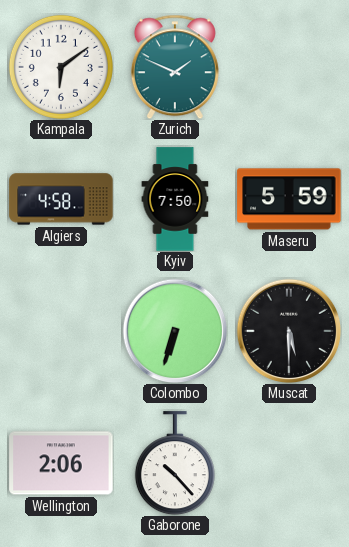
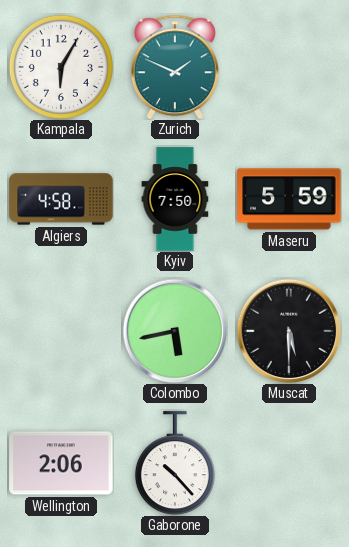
Kampala: 6:09 -> 6:05 (61, 67)
Colombo: 6:33 -> 5:43 (175, 331)
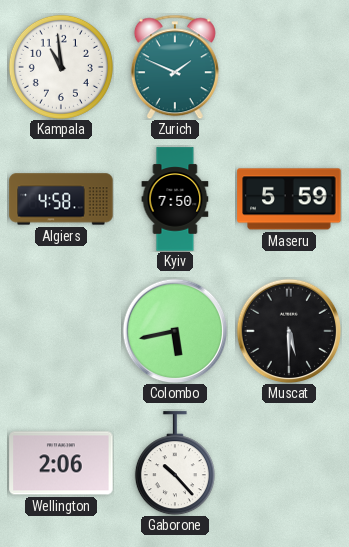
Kampala: 6:05 -> 10:59 (61, 67)
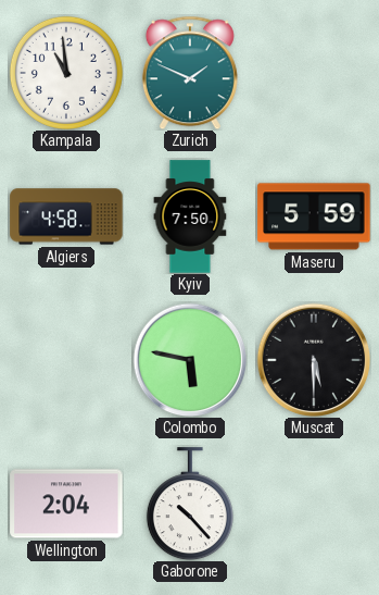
Colombo: 5:43 -> 5:47 (190, 360)
Wellington: 2:06 -> 2:04 (66, 504)
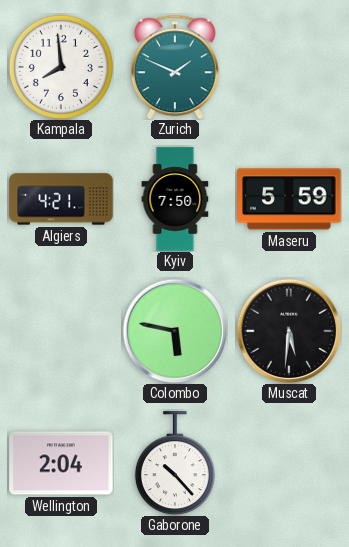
Kampala: 10:59 -> 7:59 (61, 67)
Algiers: 4:58 -> 4:21 (61, 199)
Muscat: 5:30 -> 5:31 (289, 331)
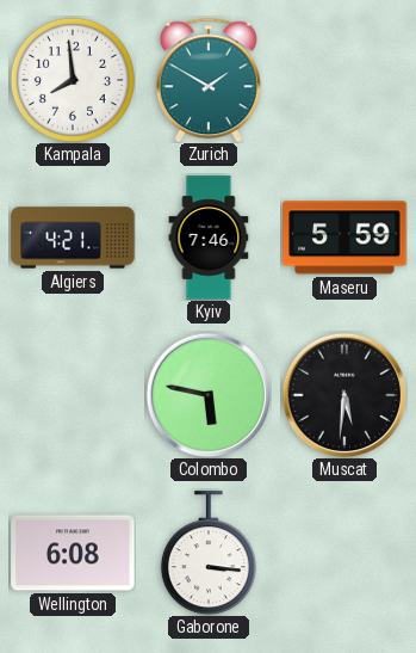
Zurich: 1:49 -> 1:50 (209, 80)
Kyiv: 7:50 -> 7:46 (209, 238)
Wellington: 2:04 -> 6:08 (73, 553)
Gaborone: 10:23 -> 3:16 (209, 553)
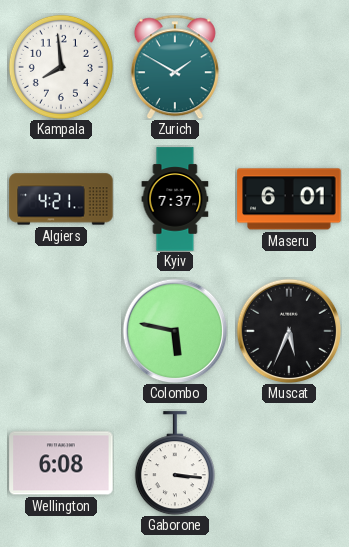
Kyiv: 7:46 -> 7:37 (175, 199)
Maseru: 5:59 -> 6:01 (289, 199)
Muscat: 5:31 -> 5:34 (289, 331)
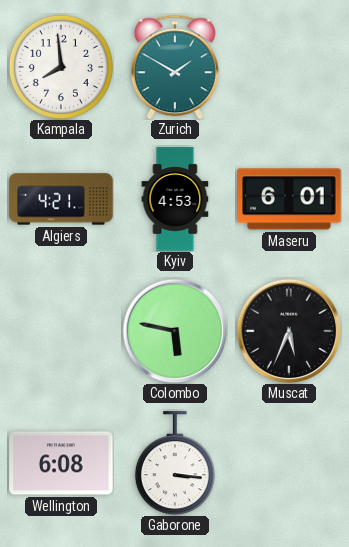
Kyiv: 7:37 -> 4:53 (175, 199)
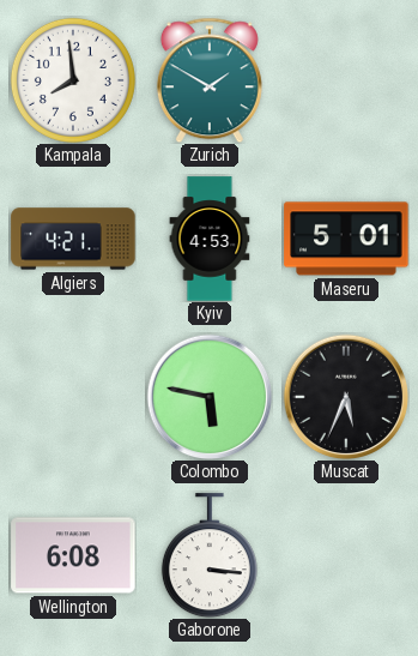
Maseru: 6:01 -> 5:01 (346, 239)
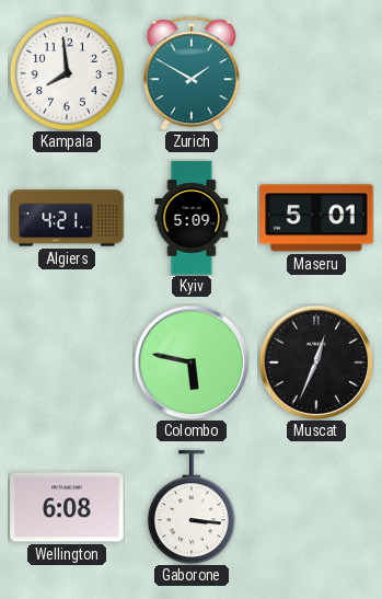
Kyiv: 4:53 -> 5:09 (192, 218)
Muscat: 5:34 -> 12:34 (316, 362)
